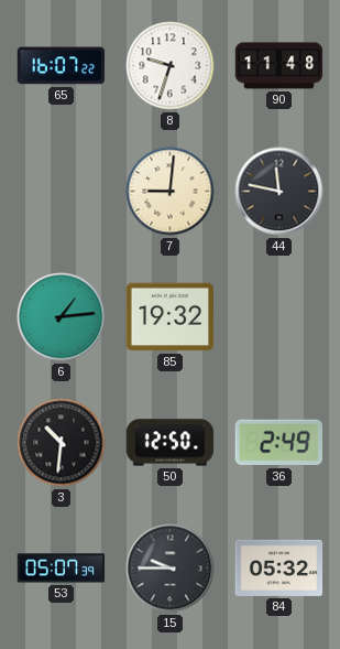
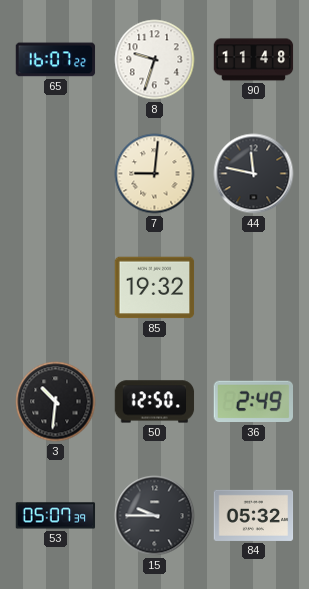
6: 1:14 -> none (62, 317)
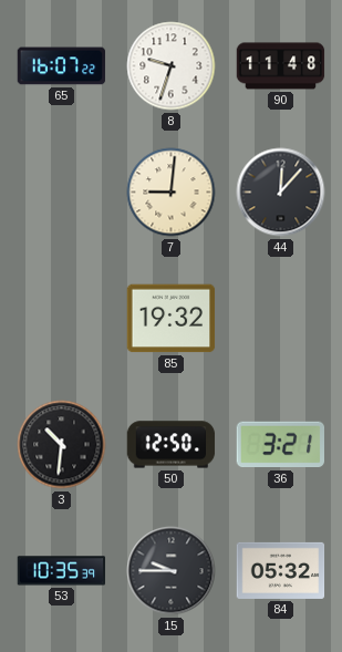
44: 11:47 -> 12:07 (281, 193)
36: 2:49 -> 3:21 (280, 445)
53: 05:07 -> 10:35 (62, 571)
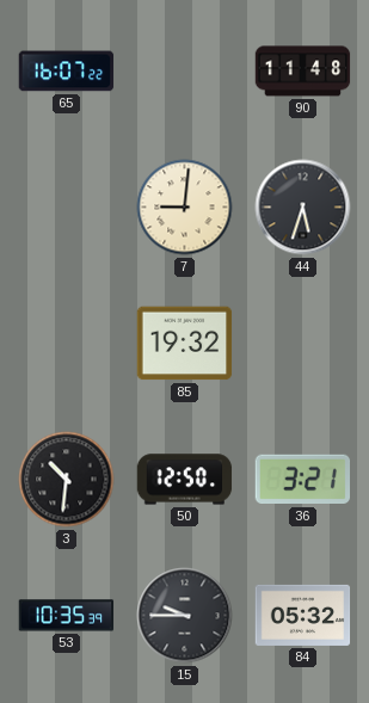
8: 9:33 -> none (172, 66)
44: 12:07 -> 5:33 (303, 208)
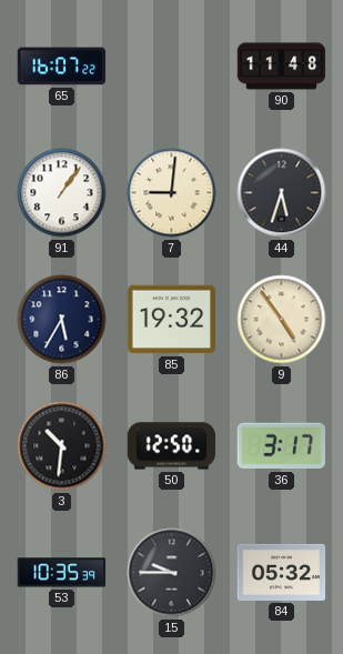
91: none -> 1:06 (62, 193)
86: none -> 5:35 (62, 320)
9: none -> 4:54 (282, 320)
36: 3:21 -> 3:17 (281, 446)
